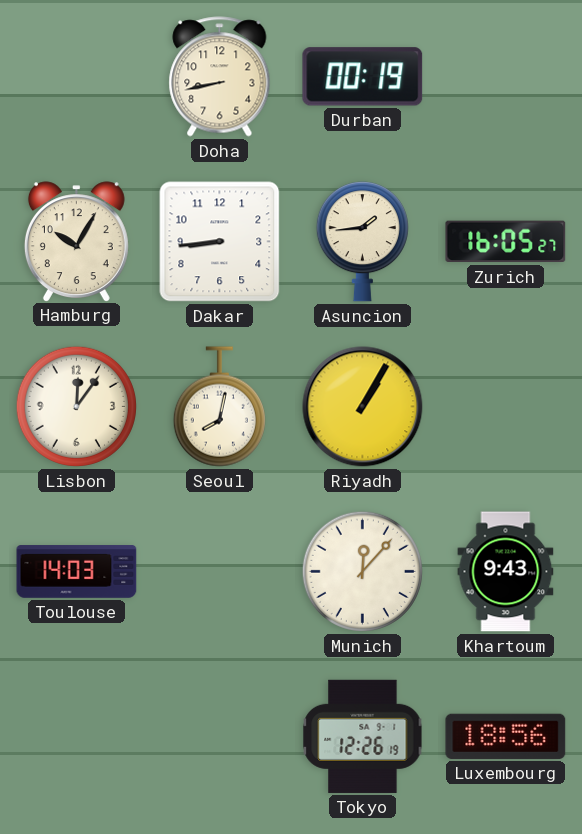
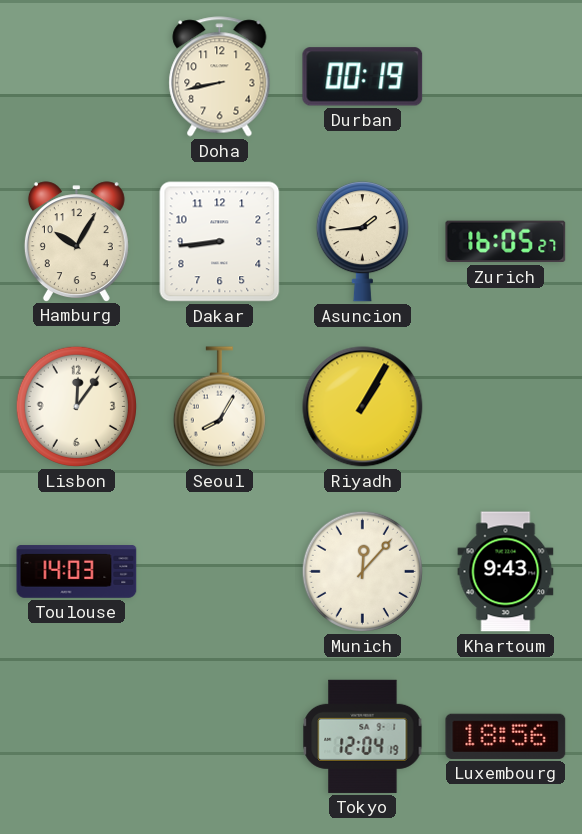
Seoul: 8:02 -> 8:05 (219, 407)
Tokyo: 12:26 -> 12:04 (363, 736)
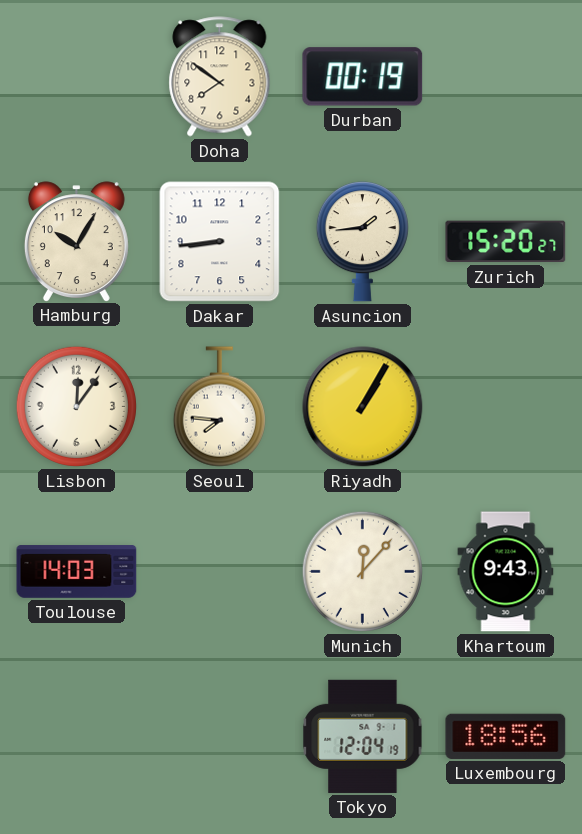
Doha: 8:43 -> 7:51 (220, 77)
Zurich: 16:05 -> 15:20 (506, 242)
Seoul: 8:05 -> 7:46 (219, 407)
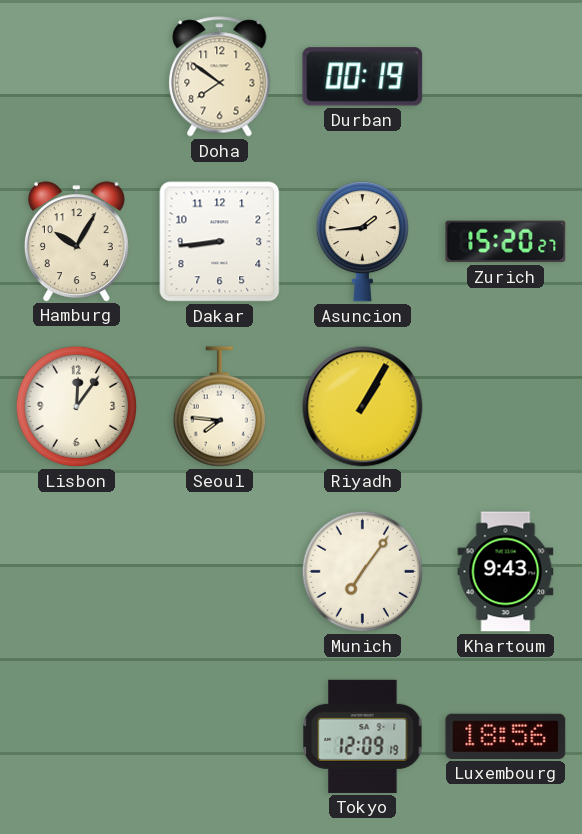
Toulouse: 14:03 -> none (77, 572)
Munich: 12:07 -> 7:06 (362, 571)
Tokyo: 12:04 -> 12:09 (363, 736)
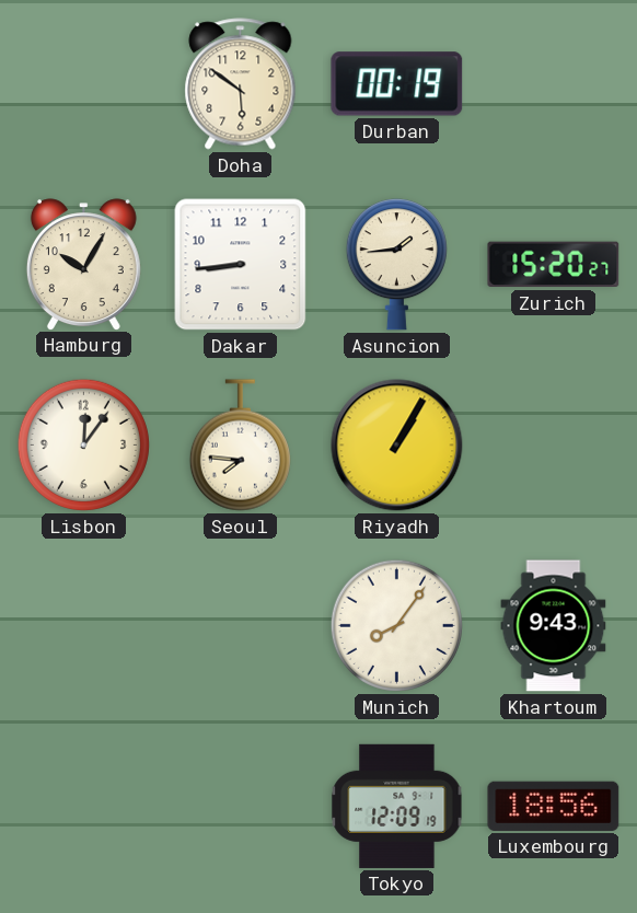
Doha: 7:51 -> 5:51 (241, 84)
Munich: 7:06 -> 8:06 (396, 625)
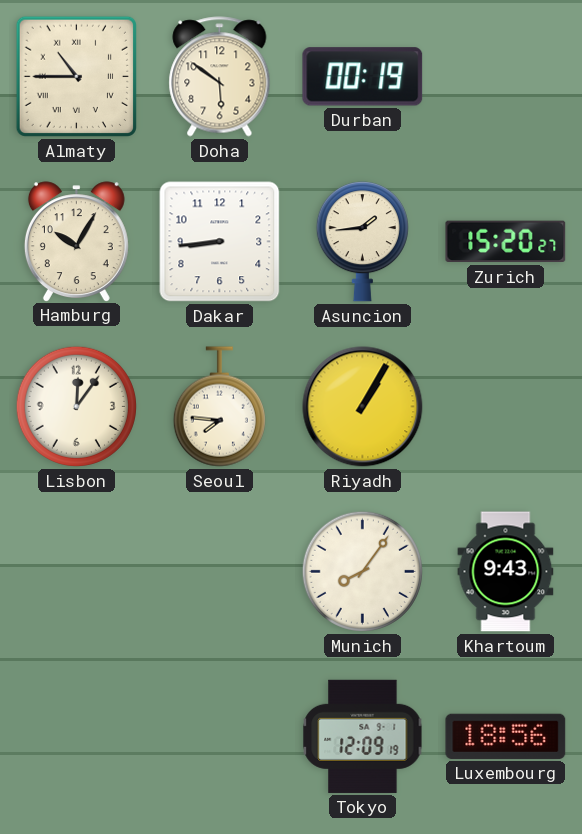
Almaty: none -> 10:45 (76, 76)
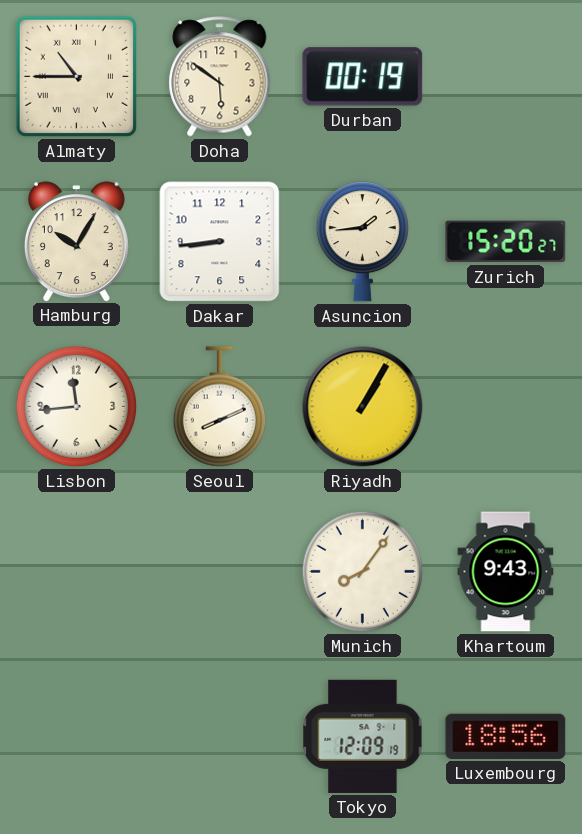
Lisbon: 12:06 -> 11:44 (76, 406)
Seoul: 7:46 -> 8:11 (219, 407)
